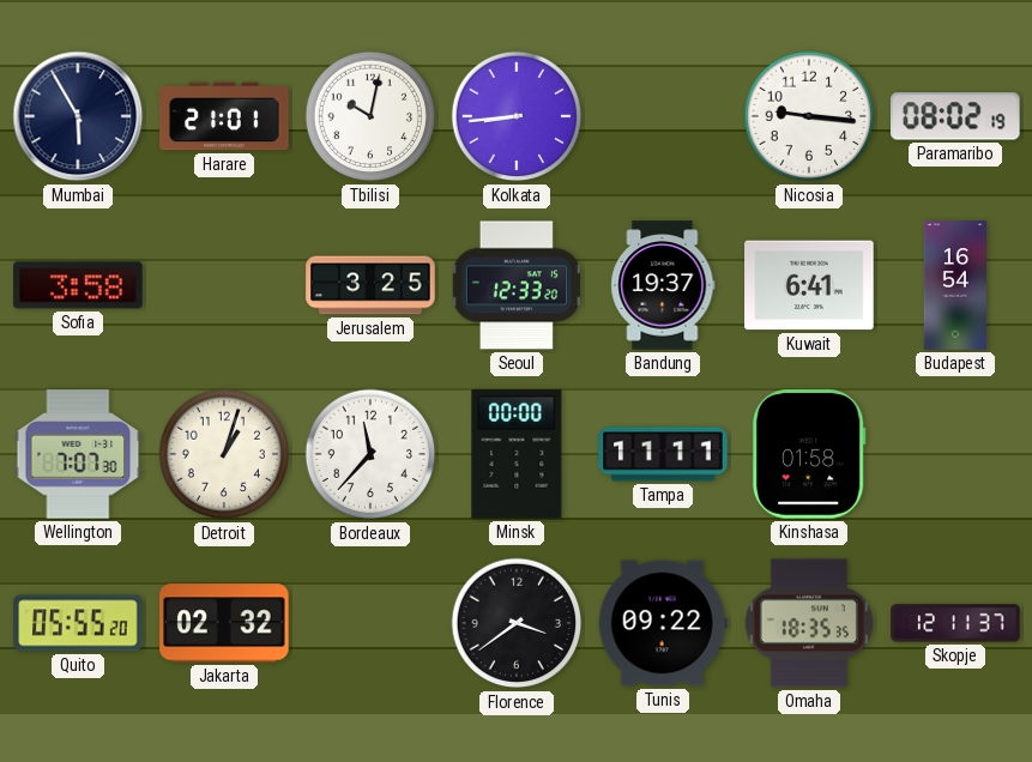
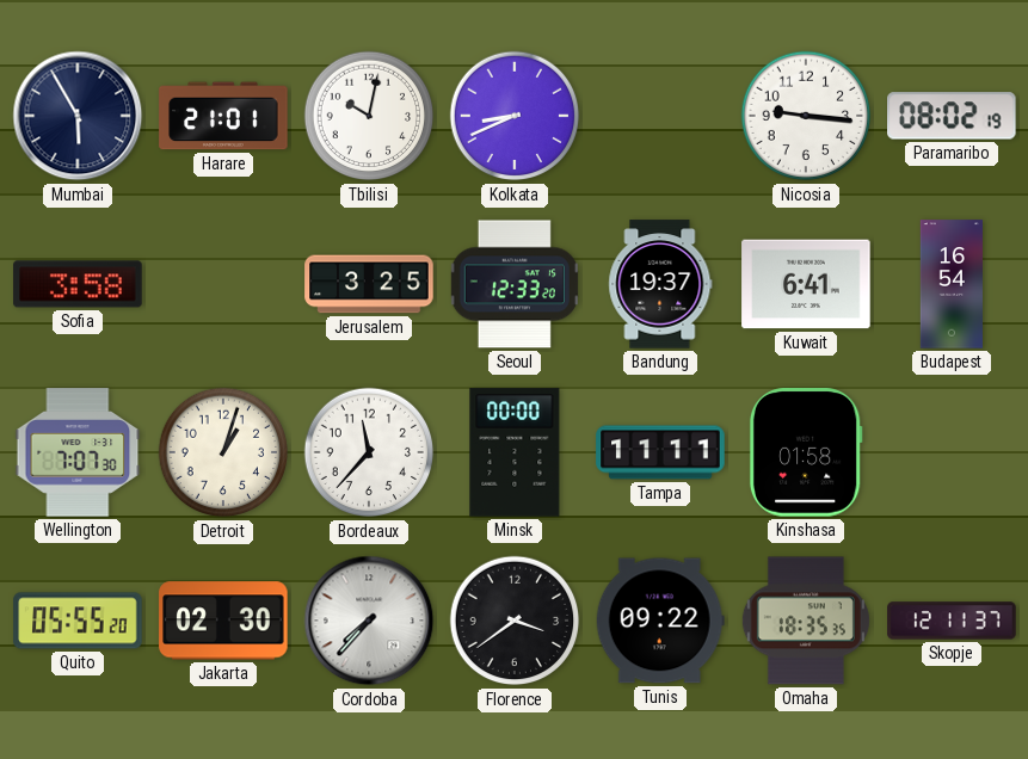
Kolkata: 8:44 -> 8:41 (515, 116)
Jakarta: 02:32 -> 02:30 (223, 621)
Cordoba: none -> 7:37 (369, 621)
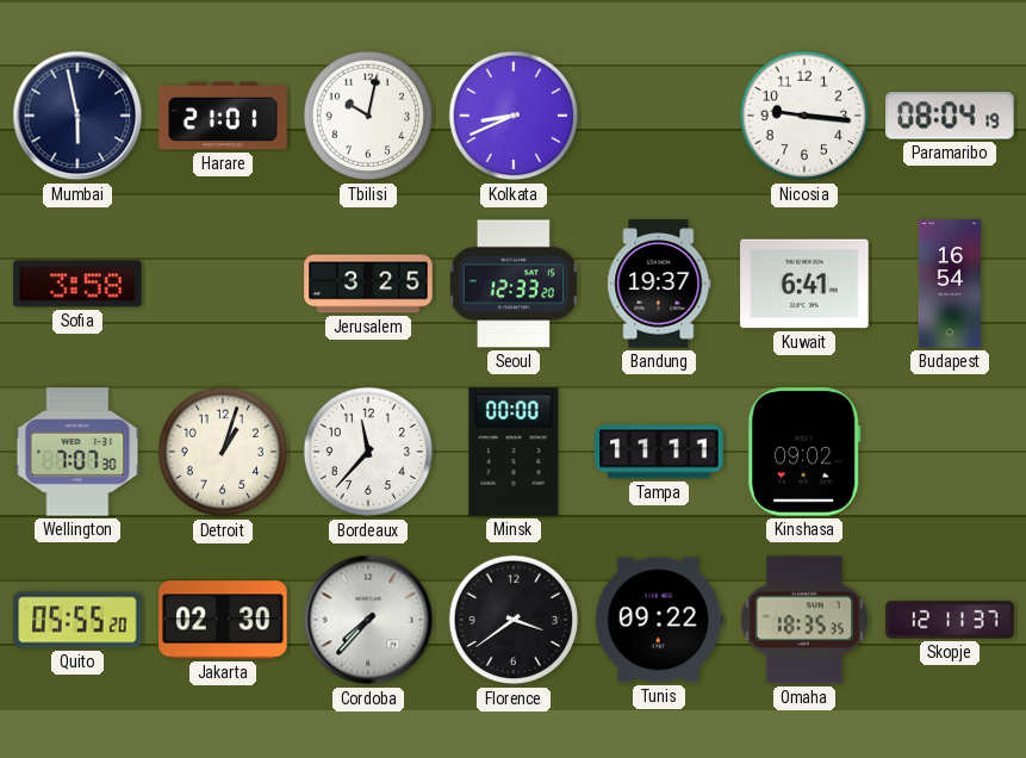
Mumbai: 5:55 -> 5:58 (77, 116)
Paramaribo: 08:02 -> 08:04 (951, 116)
Kinshasa: 01:58 -> 09:02 (804, 452)
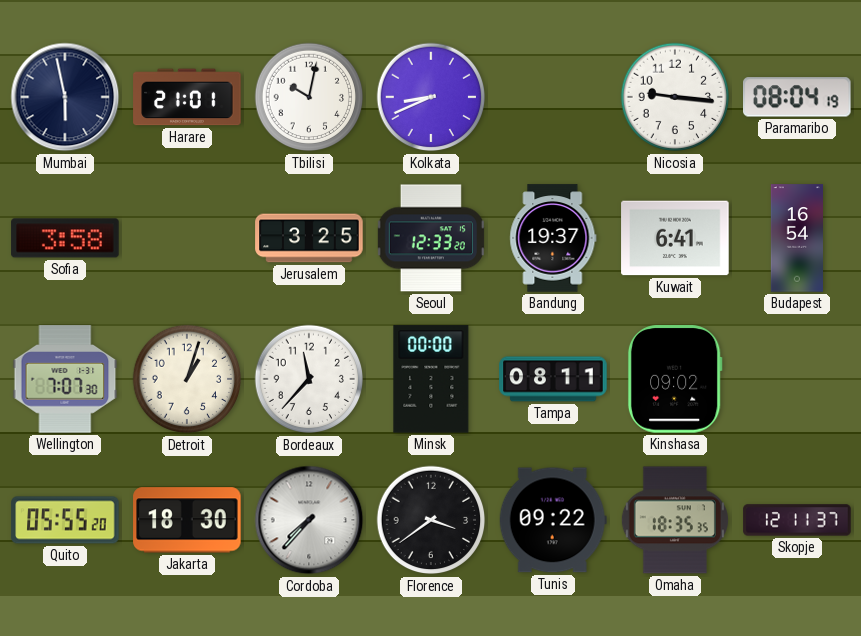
Tampa: 11:11 -> 08:11 (553, 379)
Jakarta: 02:30 -> 18:30 (187, 520)
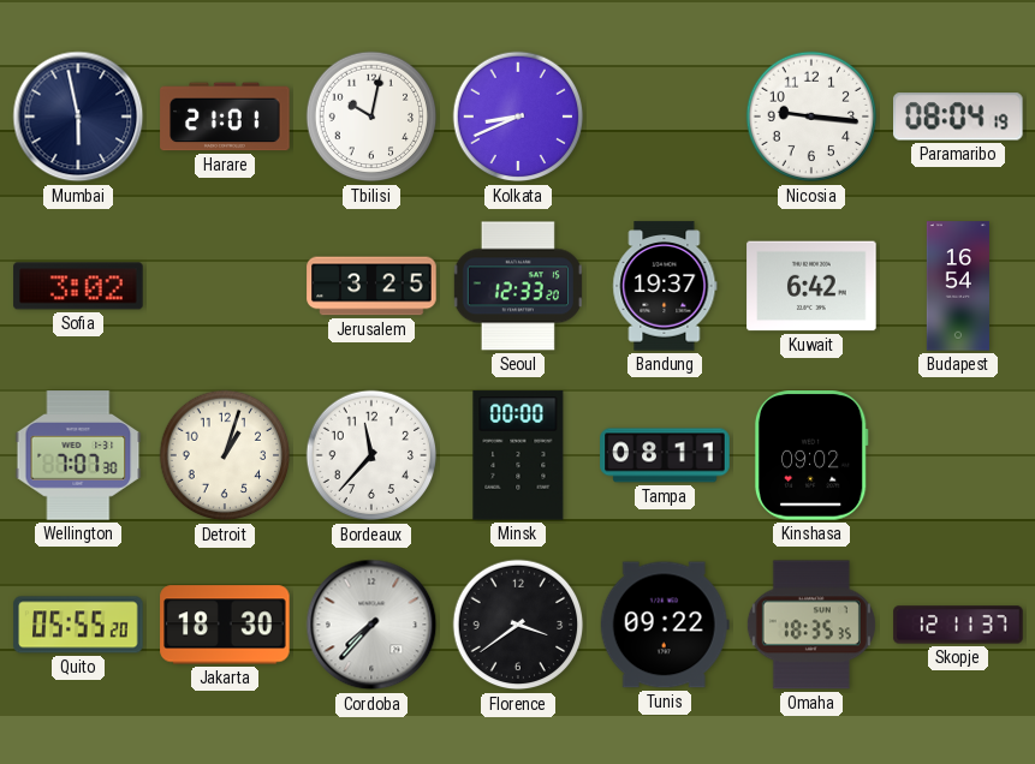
Sofia: 3:58 -> 3:02 (78, 286)
Kuwait: 6:41 -> 6:42 (811, 286)
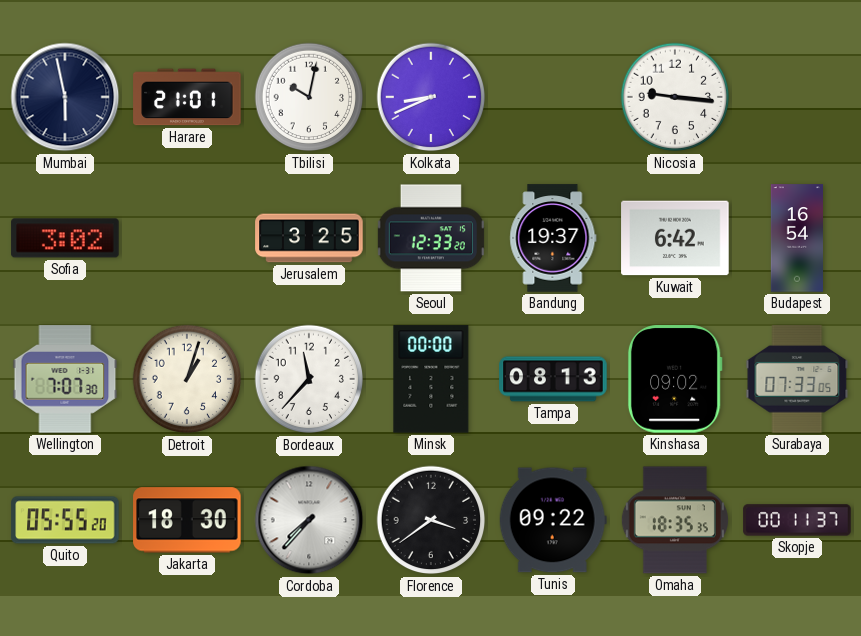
Paramaribo: 08:04 -> none (959, 117)
Tampa: 08:11 -> 08:13 (553, 379)
Surabaya: none -> 07:33 (797, 379)
Skopje: 12:11 -> 00:11 (797, 520)
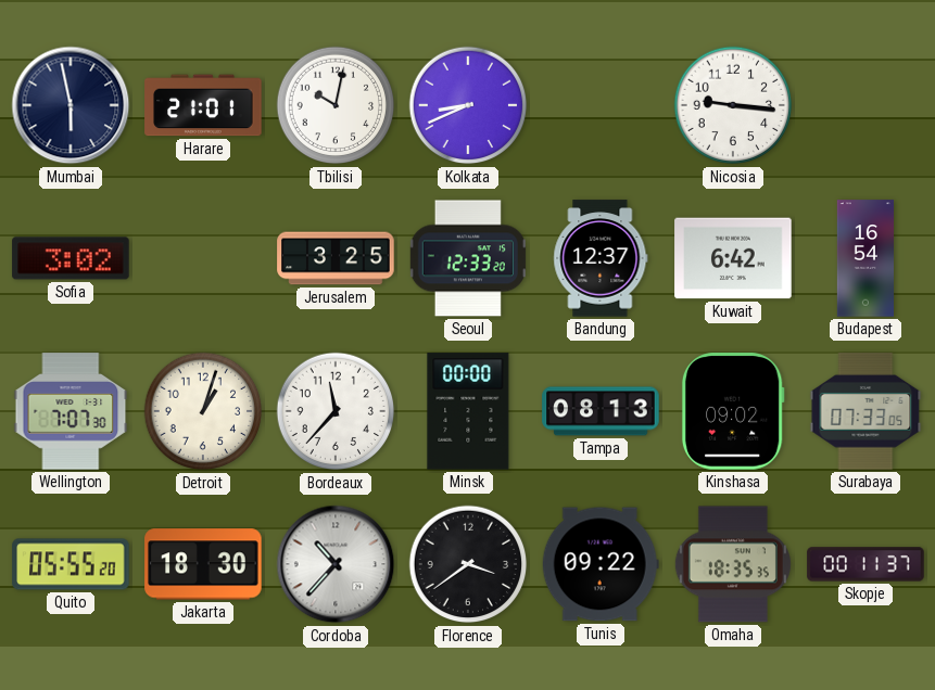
Bandung: 19:37 -> 12:37 (601, 258)
Cordoba: 7:37 -> 10:37 (336, 564)
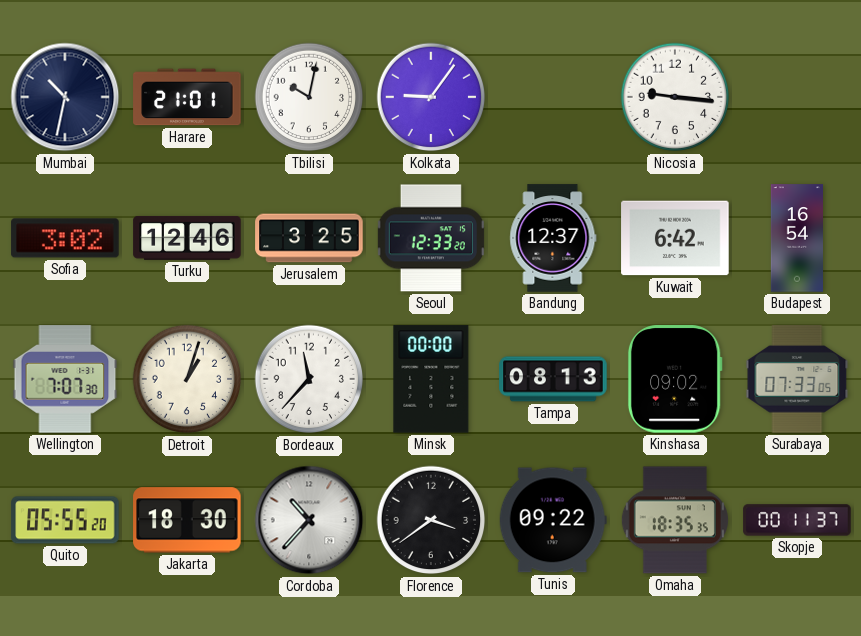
Mumbai: 5:58 -> 10:32 (65, 97)
Kolkata: 8:41 -> 9:06 (431, 97)
Turku: none -> 12:46 (187, 238)
